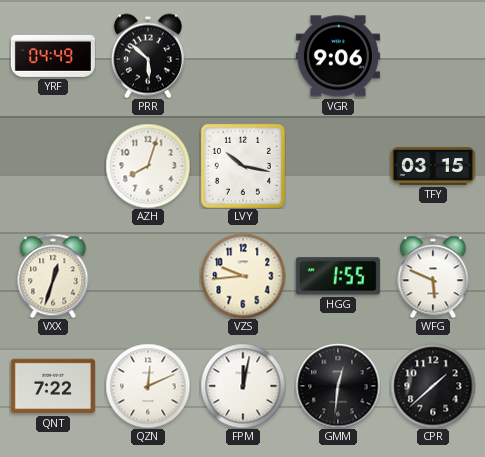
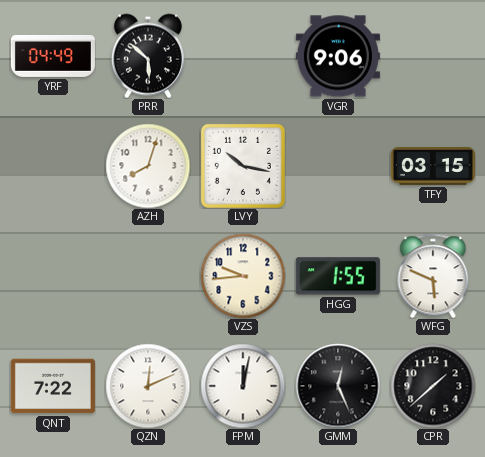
VXX: 12:33 -> none (53, 276)
GMM: 12:31 -> 12:26 (338, 386)
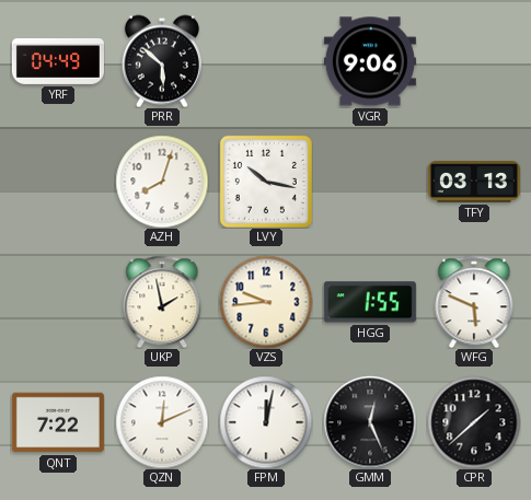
TFY: 03:15 -> 03:13 (474, 183)
UKP: none -> 1:58 (162, 302)
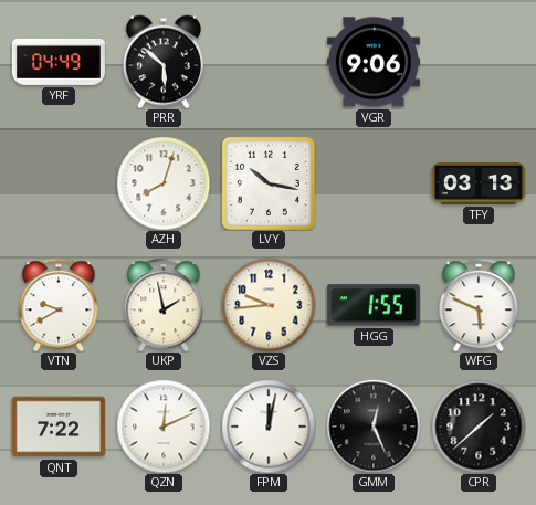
VTN: none -> 9:40 (59, 305)
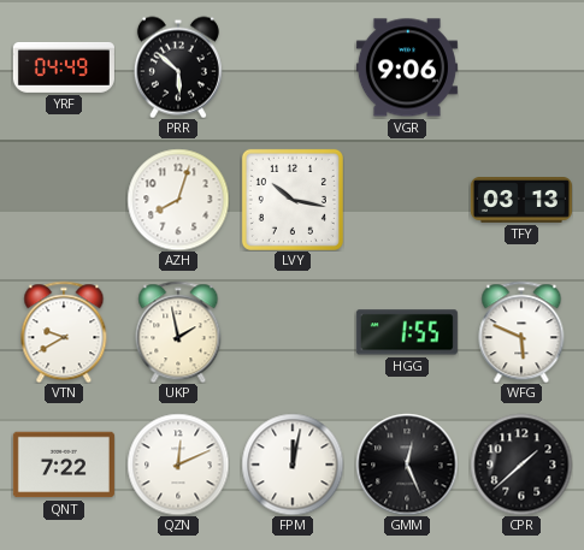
VZS: 9:44 -> none (269, 305)
